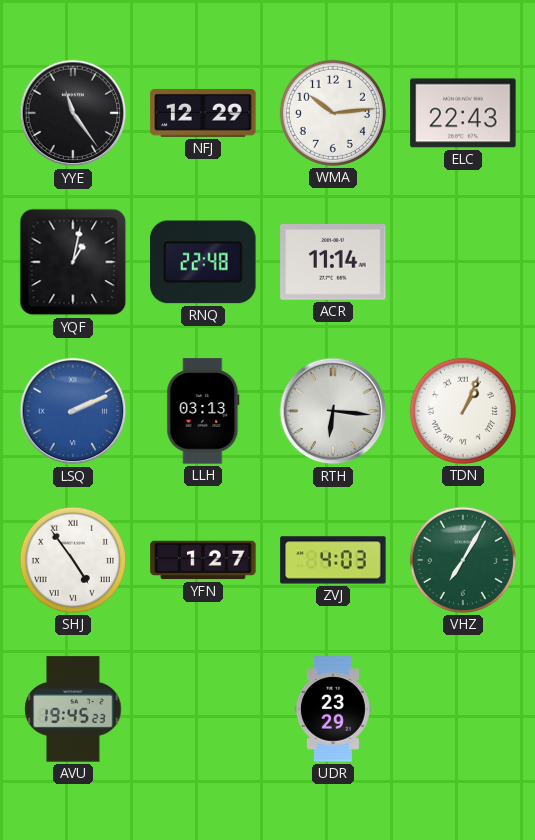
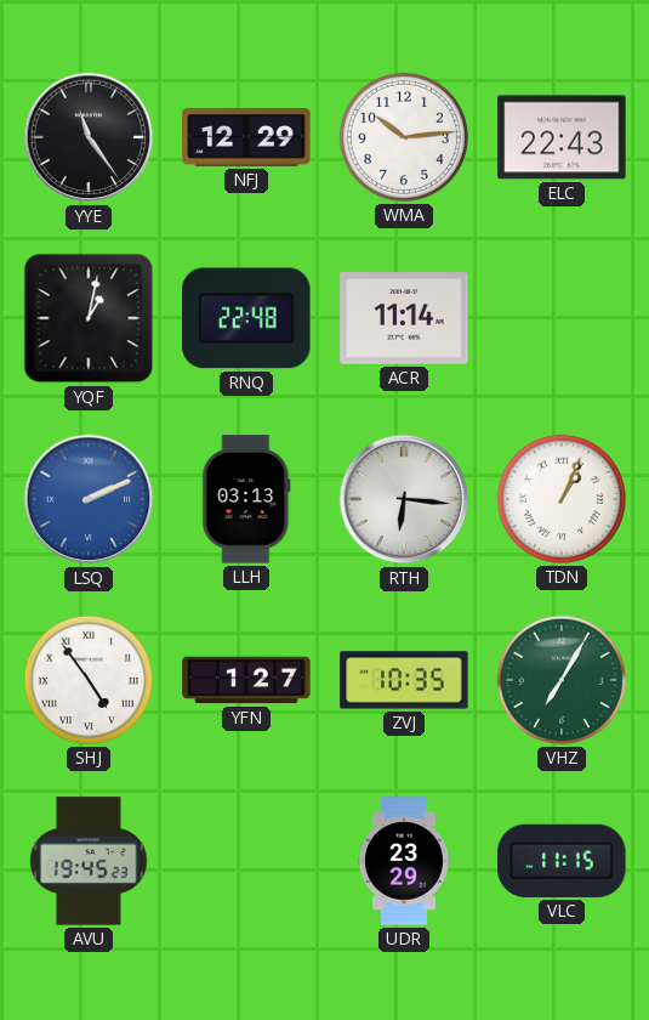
ZVJ: 4:03 -> 10:35 (404, 680)
VLC: none -> 11:15 (562, 861)
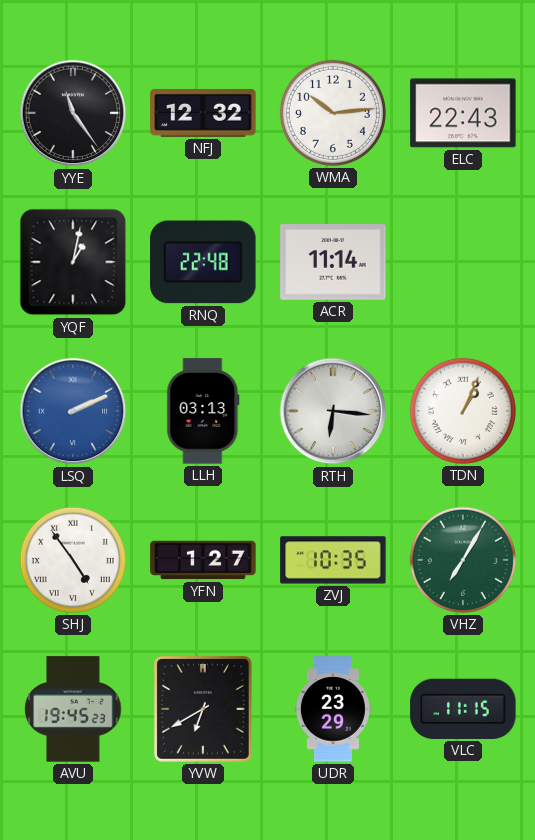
NFJ: 12:29 -> 12:32 (203, 113)
YVW: none -> 6:40 (203, 709)
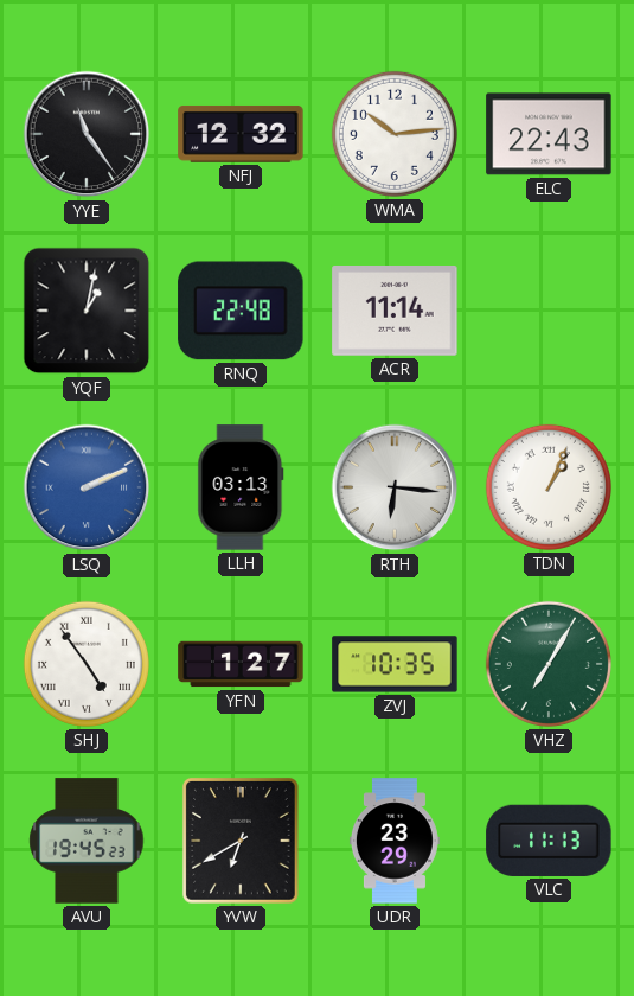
VLC: 11:15 -> 11:13 (549, 841)
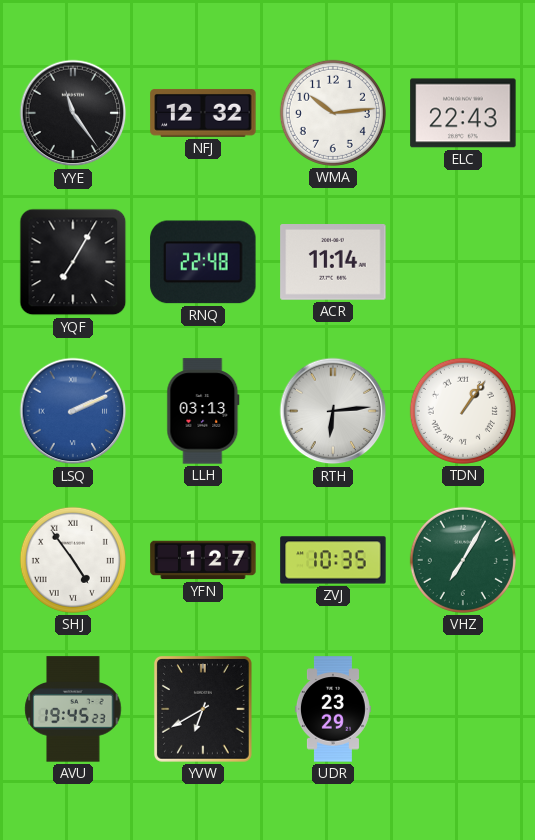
YQF: 1:02 -> 7:05 (73, 262)
RTH: 6:16 -> 6:14 (333, 411)
TDN: 1:04 -> 1:06 (463, 411)
VLC: 11:13 -> none (549, 841)
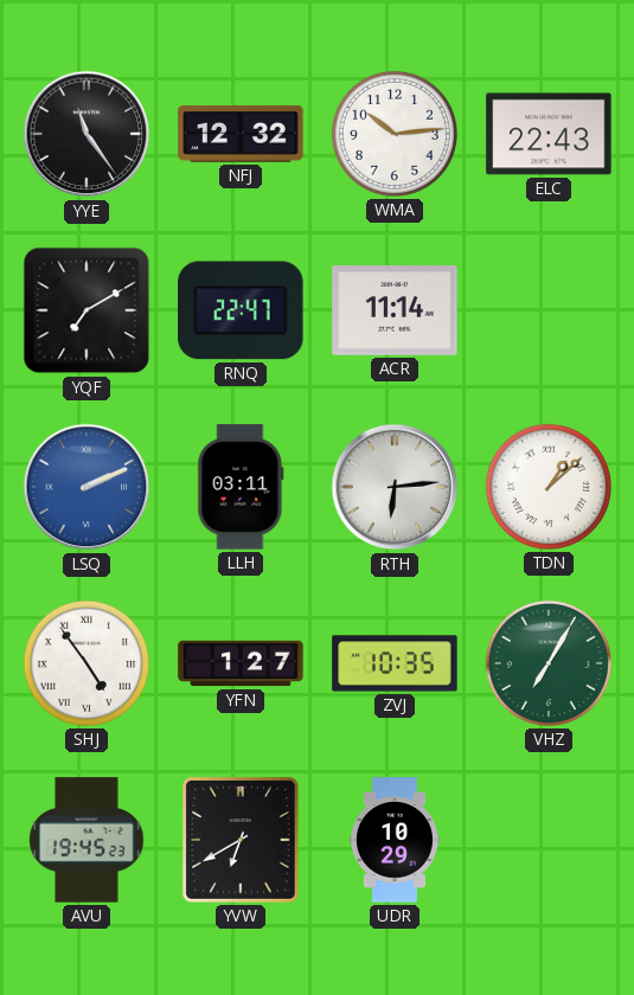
YQF: 7:05 -> 7:10 (87, 310)
RNQ: 22:48 -> 22:47 (241, 310)
LLH: 03:13 -> 03:11 (241, 487)
TDN: 1:06 -> 1:08 (549, 487)
UDR: 23:29 -> 10:29 (395, 840)
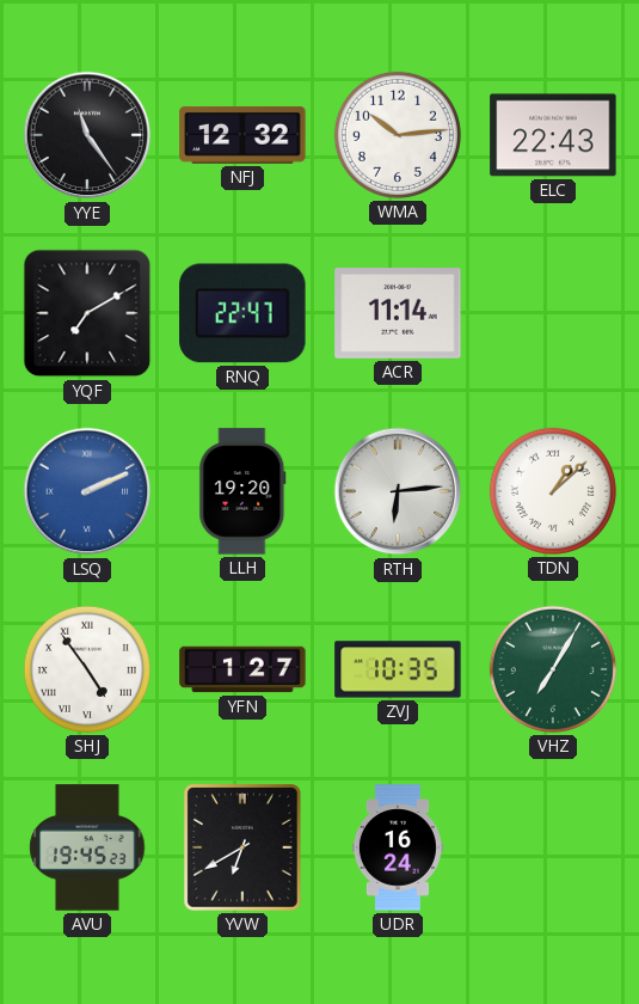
LLH: 03:11 -> 19:20 (242, 491)
UDR: 10:29 -> 16:24 (398, 847)
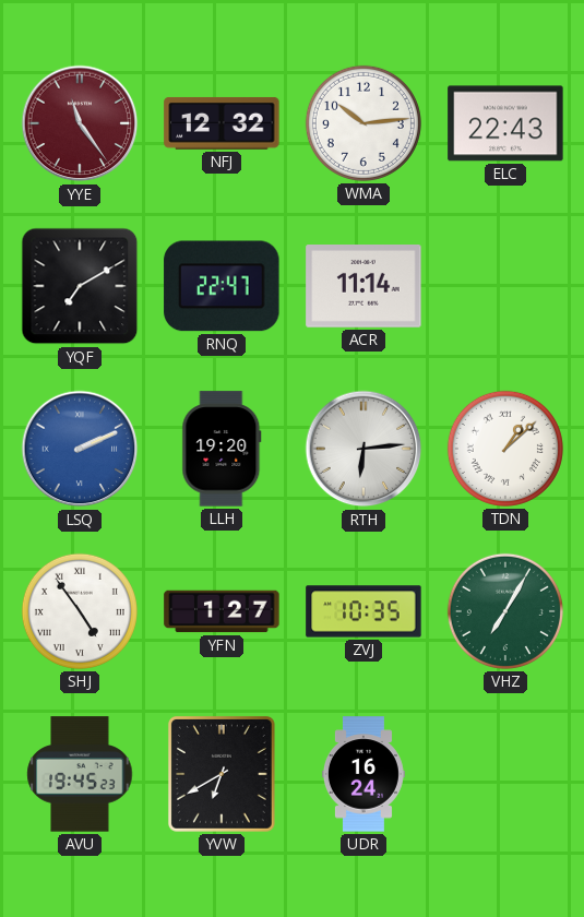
YYE dial: black -> burgundy (80, 123)
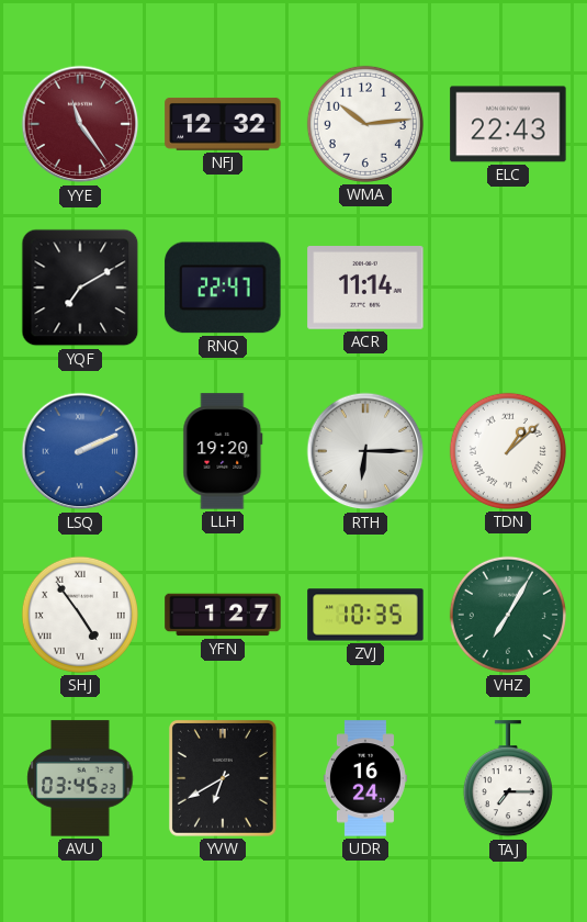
RTH: 6:14 -> 6:15 (365, 451)
AVU: 19:45 -> 03:45 (80, 778)
TAJ: none -> 7:15 (508, 779)
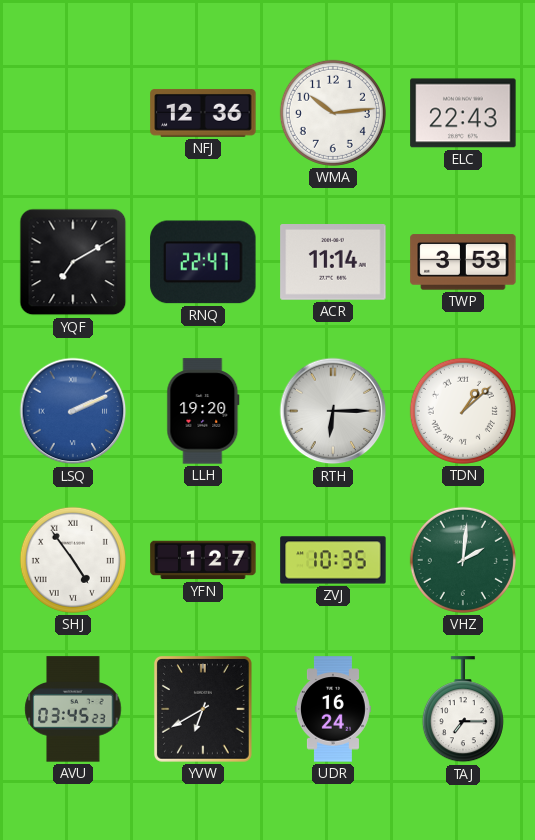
YYE: 11:24 -> none (80, 124)
NFJ: 12:32 -> 12:36 (203, 113)
TWP: none -> 3:53 (463, 262)
VHZ: 7:05 -> 2:01 (463, 560)
